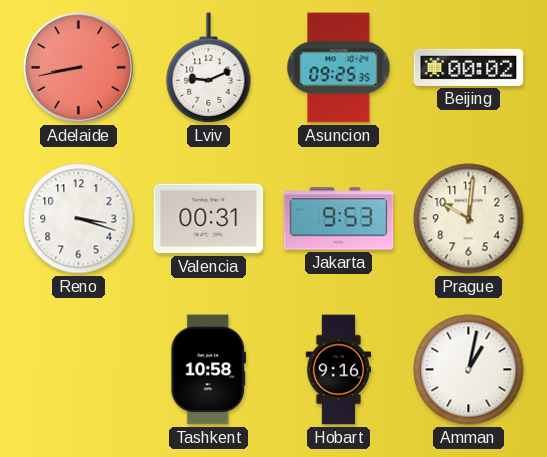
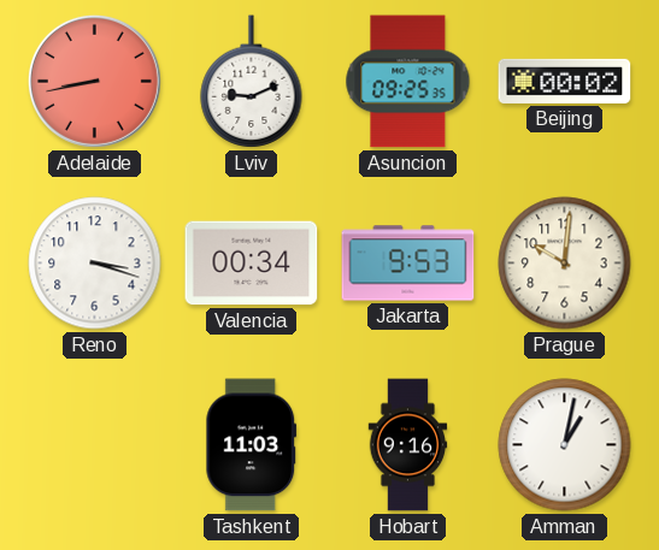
Valencia: 00:31 -> 00:34 (252, 264)
Tashkent: 10:58 -> 11:03 (252, 445)
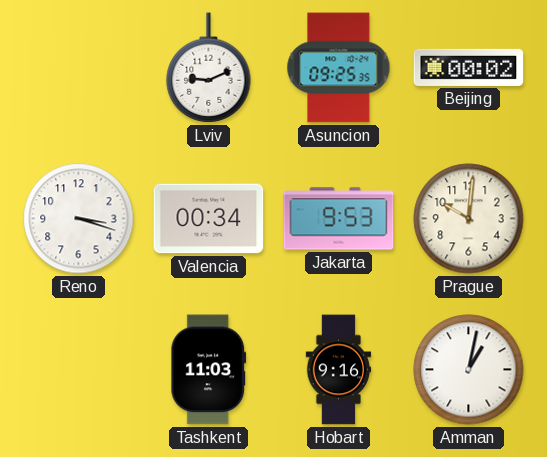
Adelaide: 8:43 -> none (94, 81)
